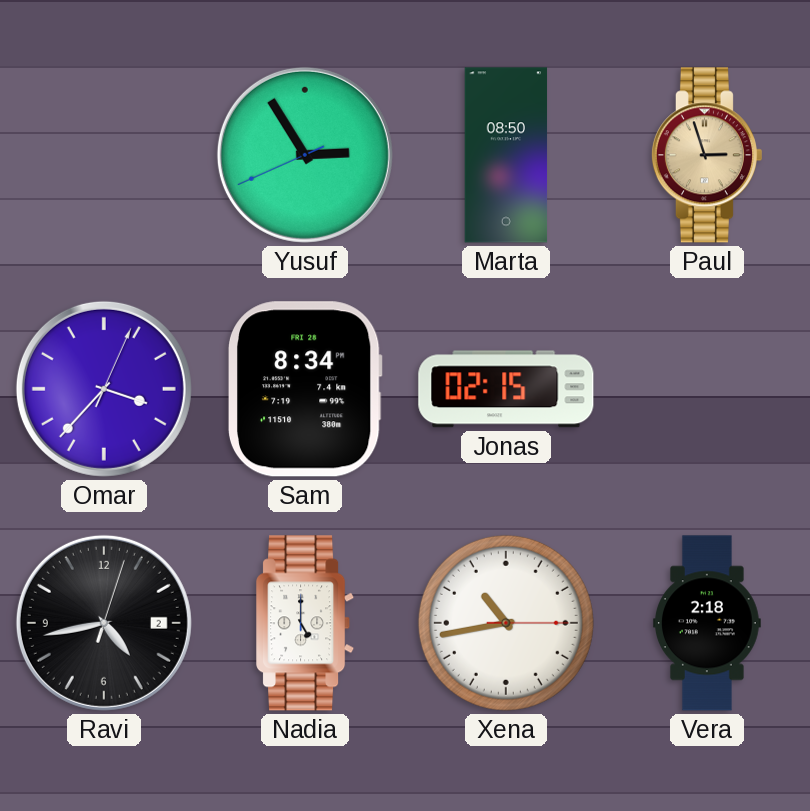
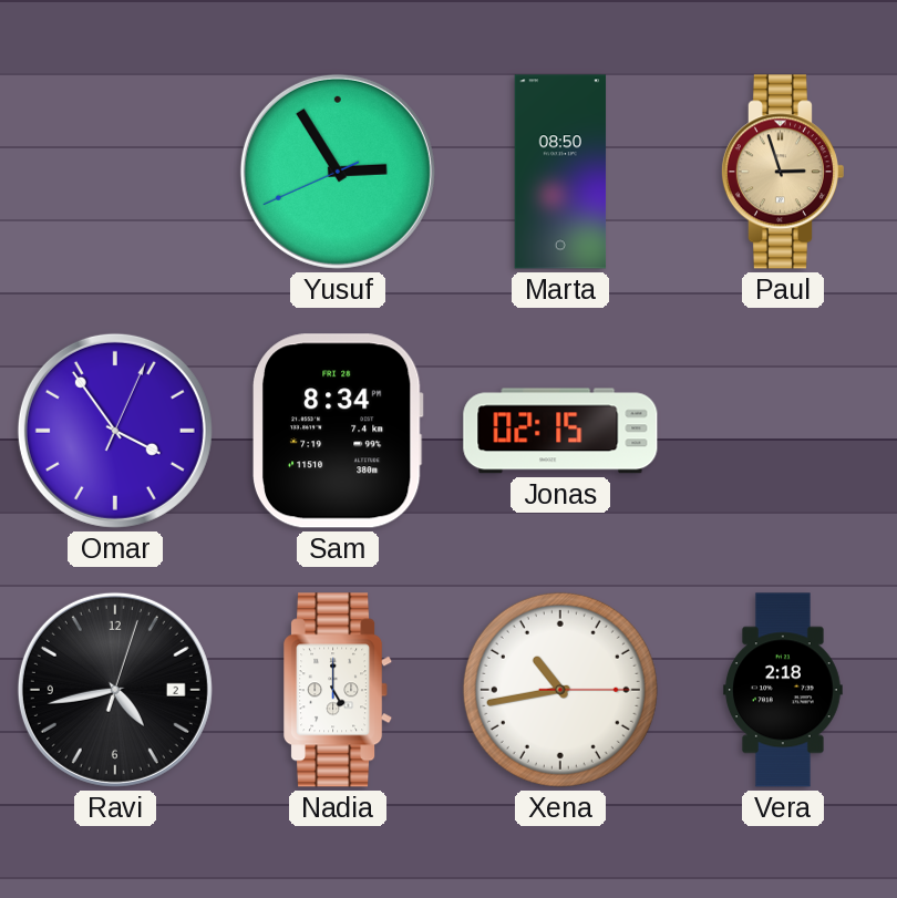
Omar: 3:37 -> 3:54 (115, 431)
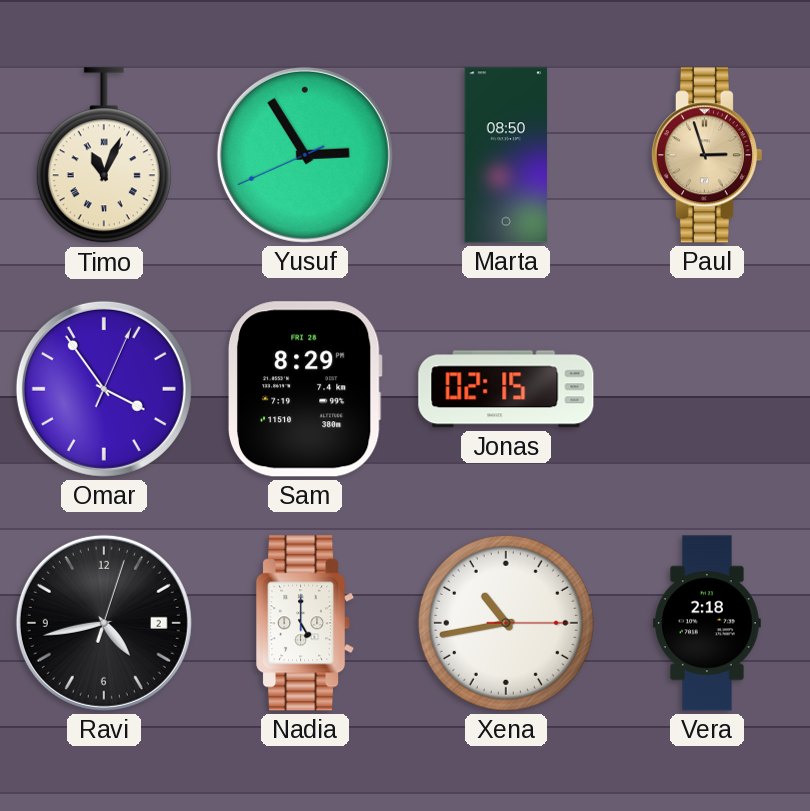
Timo: none -> 11:04 (104, 156)
Sam: 8:34 -> 8:29 (305, 389)
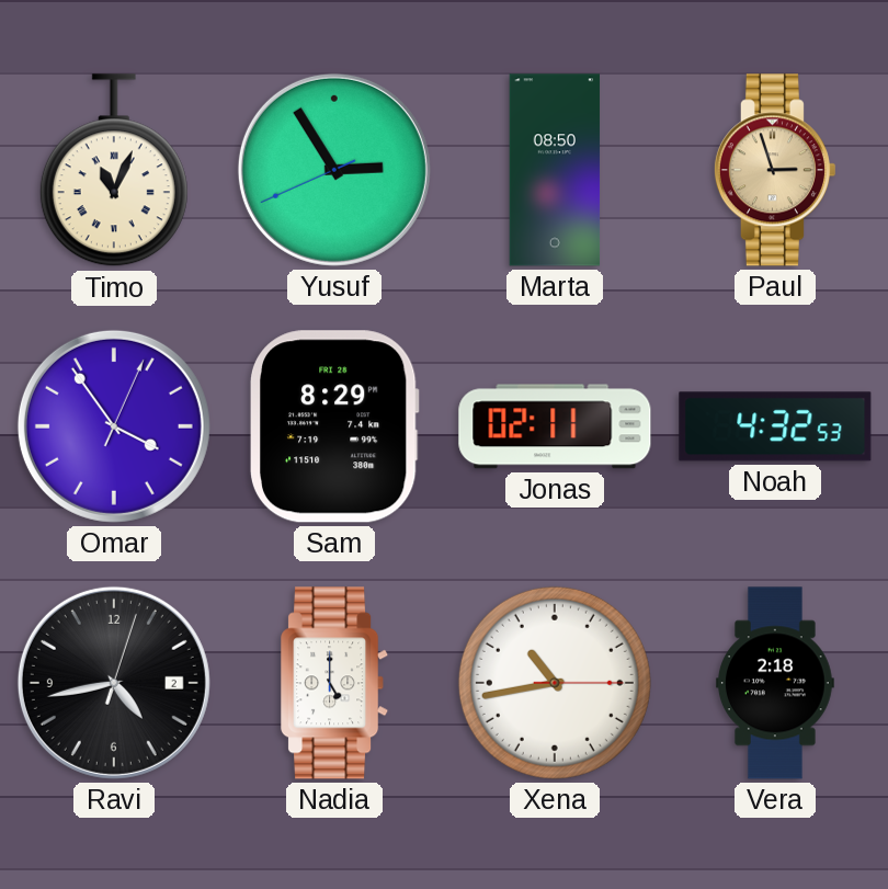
Jonas: 02:15 -> 02:11 (555, 426)
Noah: none -> 4:32 (775, 426)
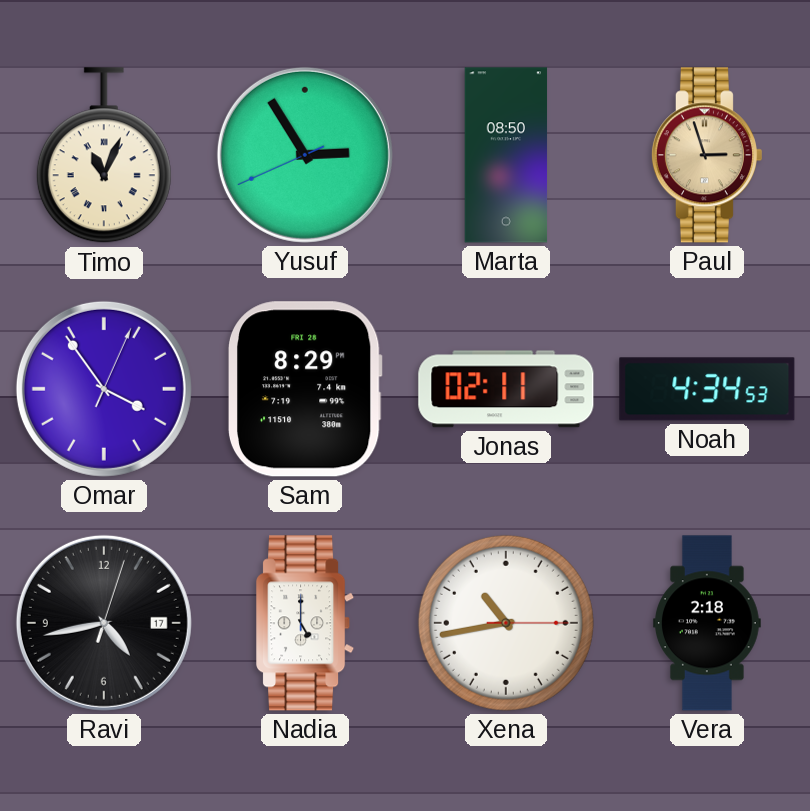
Noah: 4:32 -> 4:34 (707, 389)
Ravi date: 2 -> 17 (104, 623)
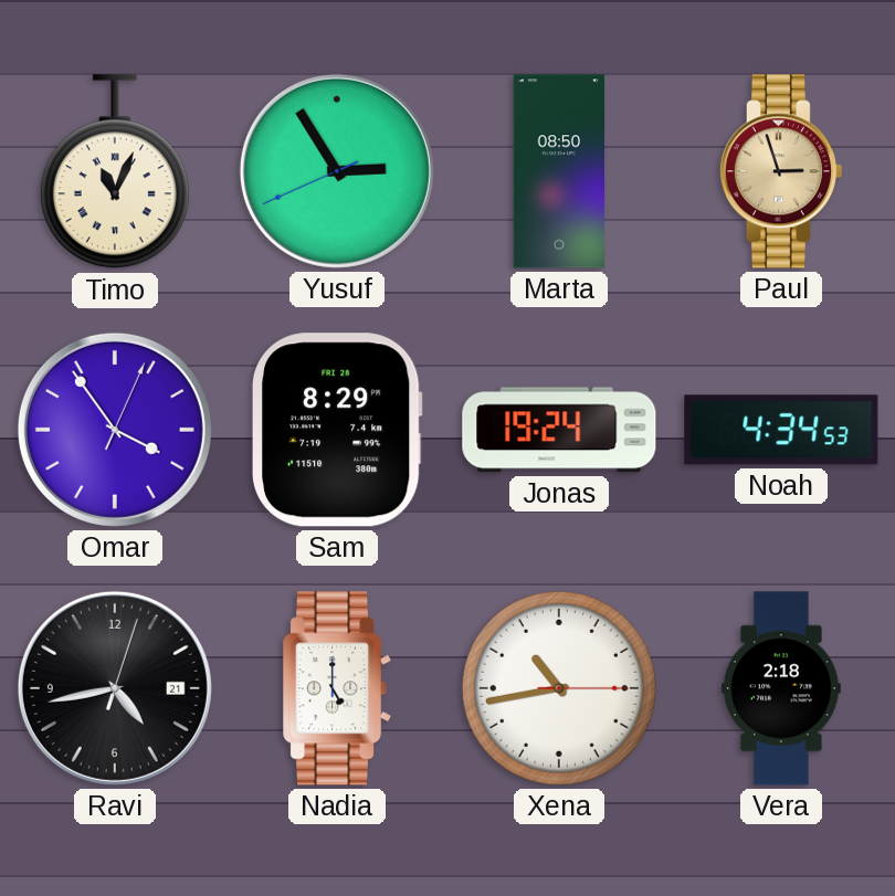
Jonas: 02:11 -> 19:24 (559, 430)
Ravi date: 17 -> 21 (115, 688)
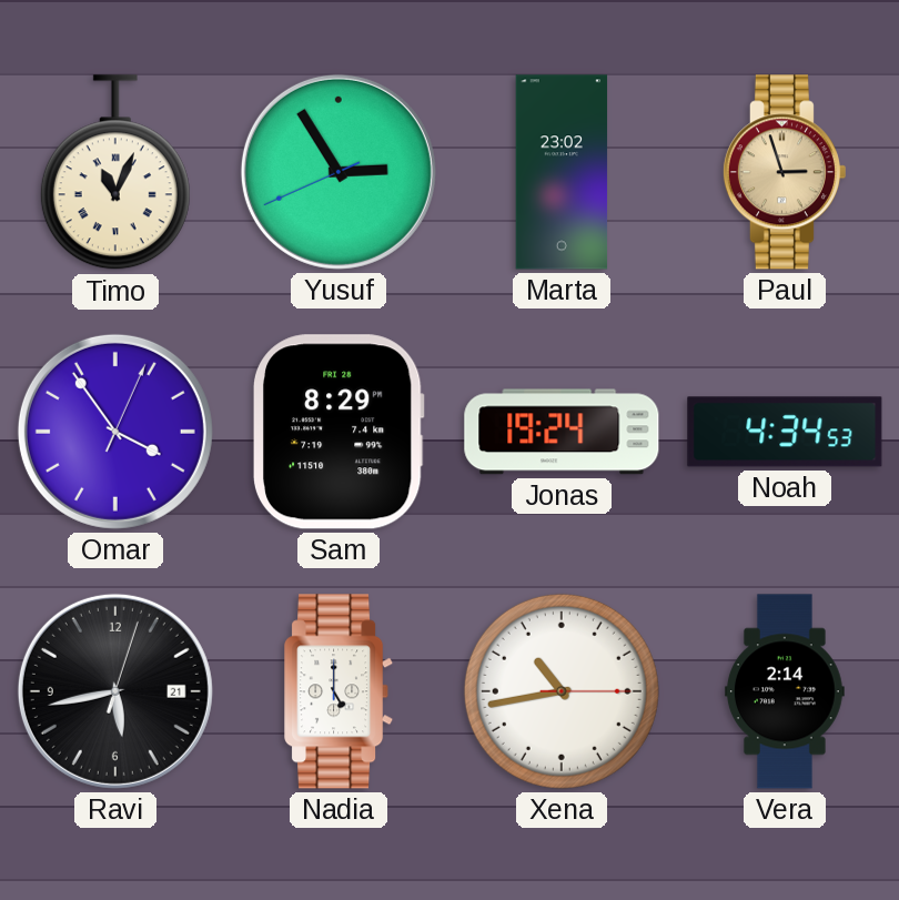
Marta: 08:50 -> 23:02 (562, 172)
Ravi: 4:43 -> 5:43 (115, 691)
Vera: 2:18 -> 2:14 (785, 691)
